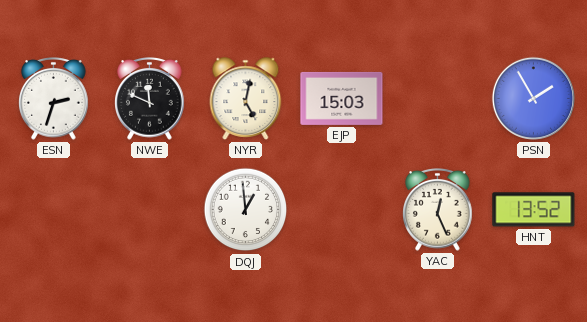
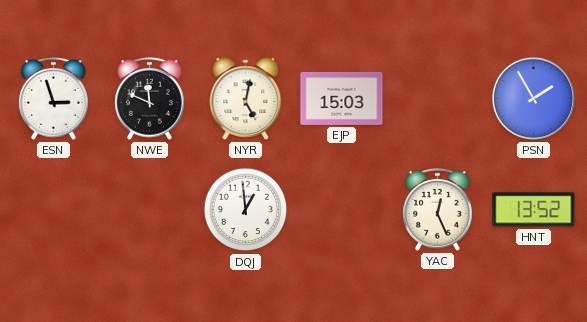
ESN: 2:33 -> 2:57 (54, 99)
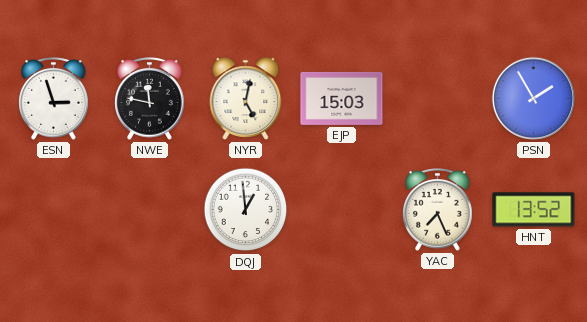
NWE: 11:49 -> 11:47 (150, 99)
YAC: 12:26 -> 7:26 (438, 210)
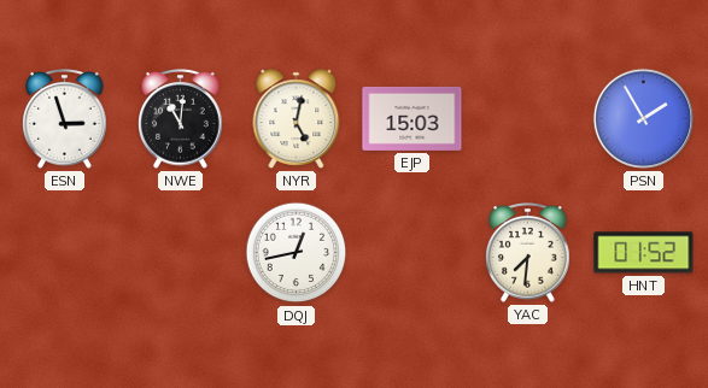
NWE: 11:47 -> 11:01 (181, 119)
DQJ: 12:59 -> 12:43 (297, 253)
YAC: 7:26 -> 7:31 (528, 253)
HNT: 13:52 -> 01:52 (644, 253)
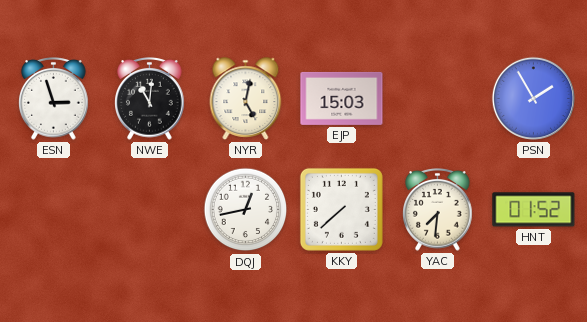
KKY: none -> 7:38 (341, 209)
